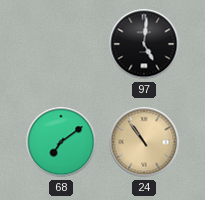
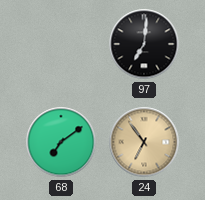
97: 5:01 -> 7:01 (144, 44)
24: 10:54 -> 6:54 (144, 142)
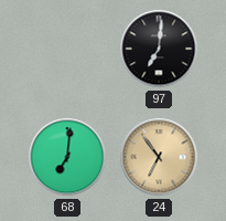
68: 7:09 -> 7:01 (67, 157)
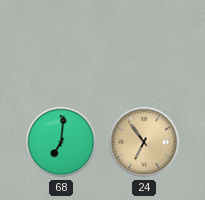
97: 7:01 -> none (159, 49)
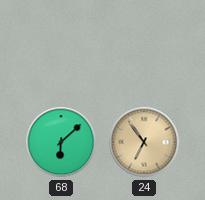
68: 7:01 -> 6:08 (61, 142)
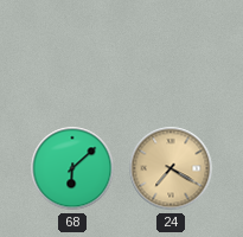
24: 6:54 -> 7:20 (171, 168)
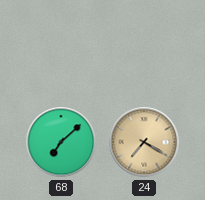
68: 6:08 -> 7:08 (61, 142)
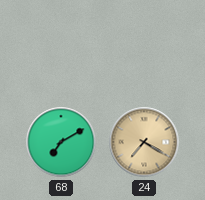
68: 7:08 -> 7:10 (61, 142)
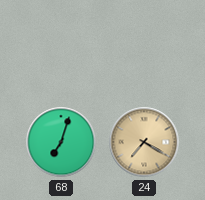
68: 7:10 -> 7:03 (61, 142)
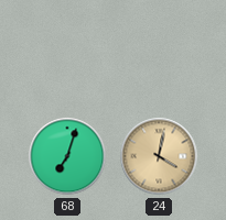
24: 7:20 -> 4:02 (159, 156)
